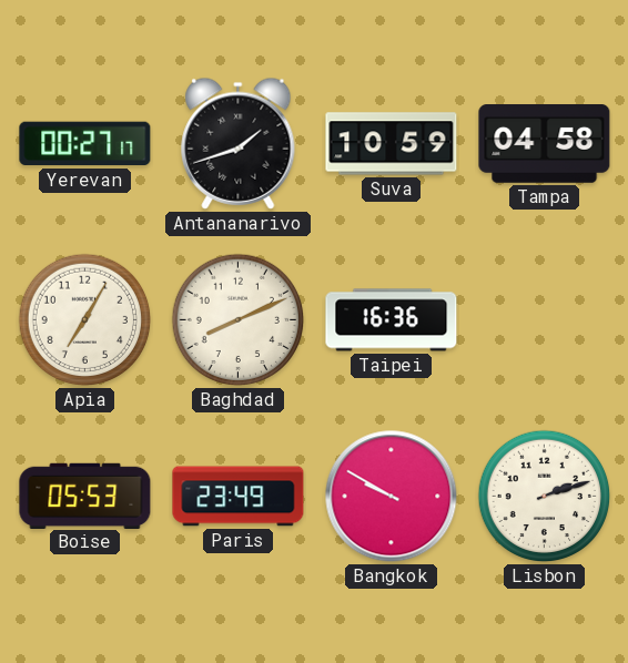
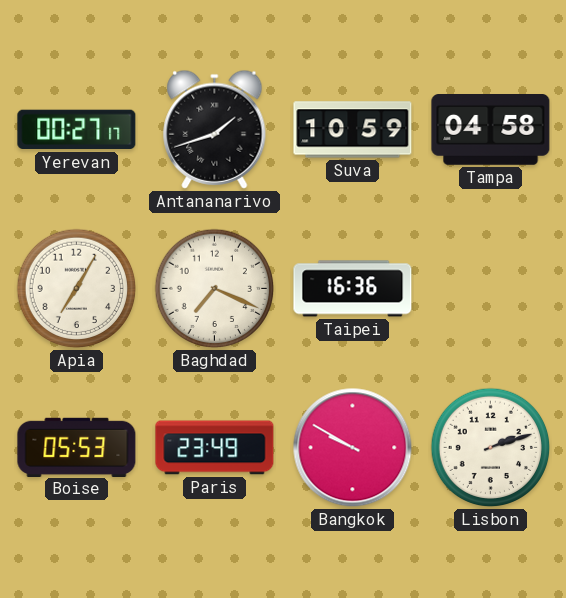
Baghdad: 8:11 -> 7:19 (215, 289)
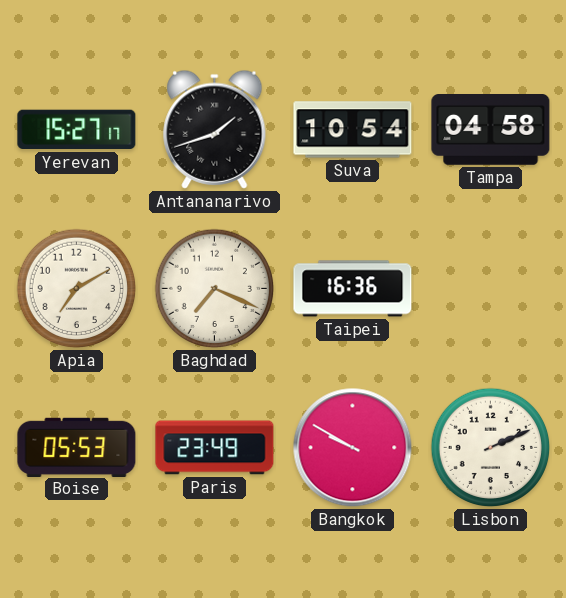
Yerevan: 00:27 -> 15:27 (77, 130)
Suva: 10:59 -> 10:54 (353, 130)
Apia: 7:05 -> 7:10 (77, 289)
Lisbon: 2:12 -> 2:11 (491, 448)
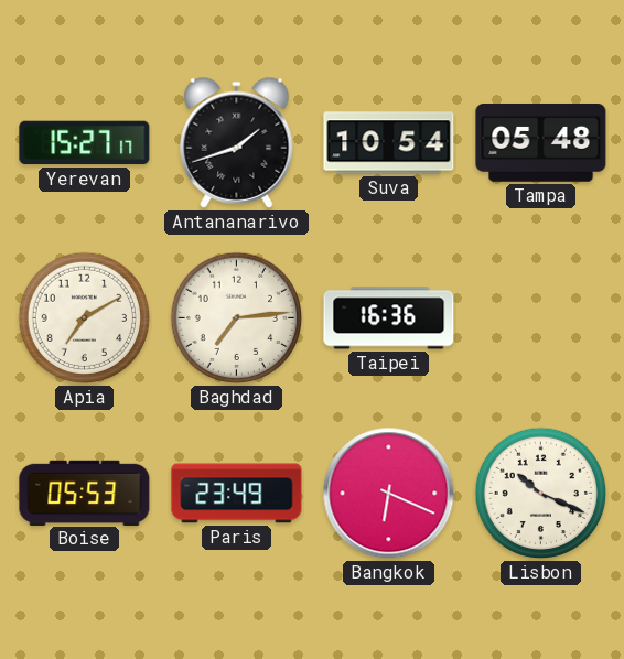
Tampa: 04:58 -> 05:48 (541, 143)
Baghdad: 7:19 -> 7:14 (237, 318)
Bangkok: 9:50 -> 6:19 (389, 494)
Lisbon: 2:11 -> 10:19 (541, 494)
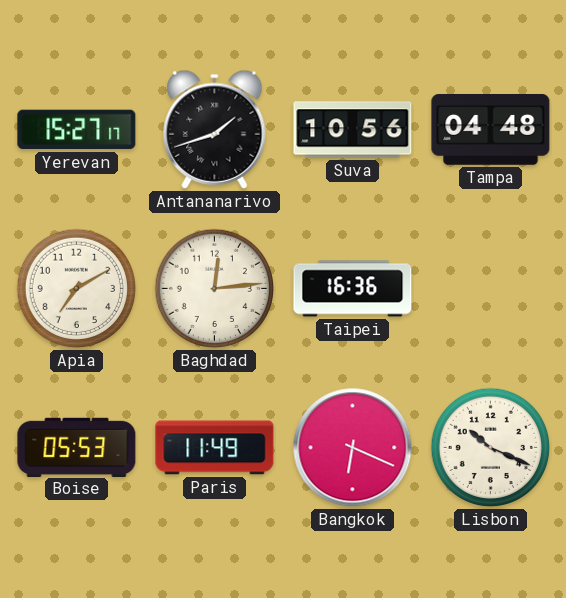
Suva: 10:54 -> 10:56 (353, 130)
Tampa: 05:48 -> 04:48 (491, 130)
Baghdad: 7:14 -> 12:14 (215, 289)
Paris: 23:49 -> 11:49 (215, 448)
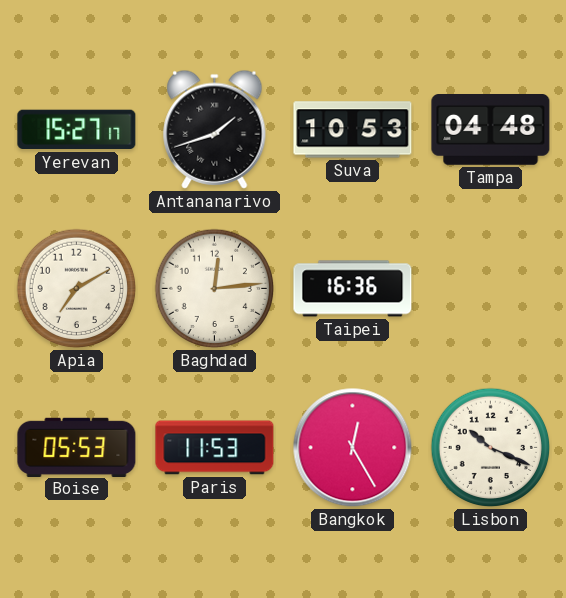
Suva: 10:56 -> 10:53 (353, 130)
Paris: 11:49 -> 11:53 (215, 448)
Bangkok: 6:19 -> 12:25 (353, 448)
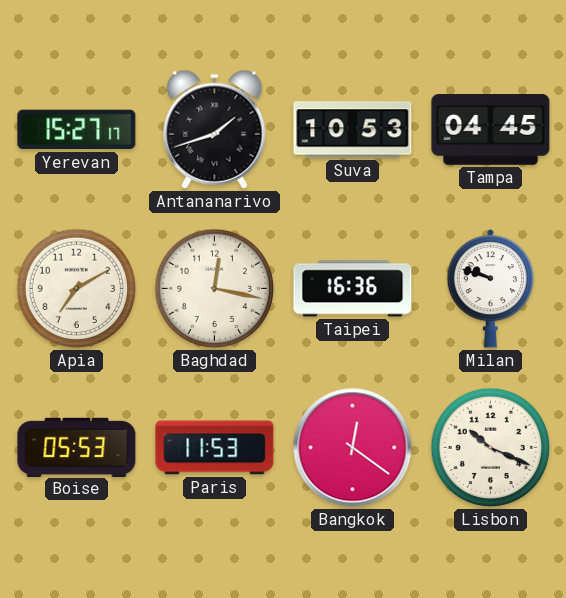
Tampa: 04:48 -> 04:45 (491, 130)
Baghdad: 12:14 -> 12:17 (215, 289)
Milan: none -> 9:48 (491, 289)
Bangkok: 12:25 -> 12:21 (353, 448)
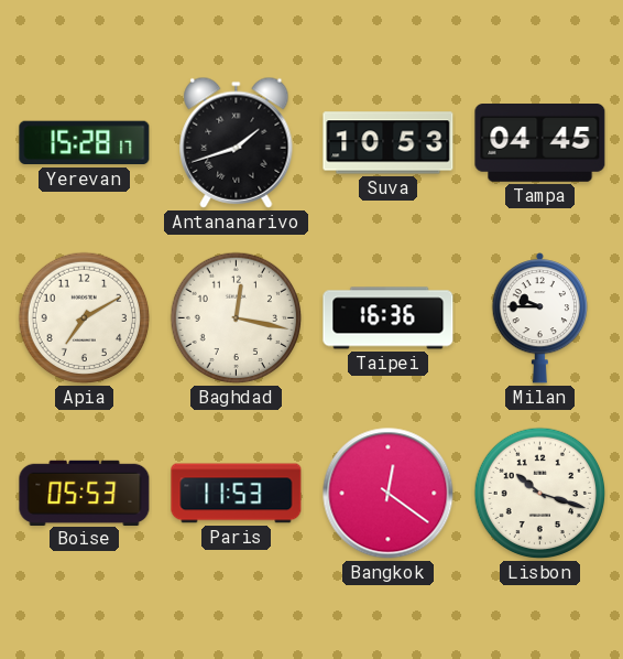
Yerevan: 15:27 -> 15:28 (85, 143)
Milan: 9:48 -> 9:45 (540, 318)
Lisbon: 10:19 -> 10:18 (540, 494)
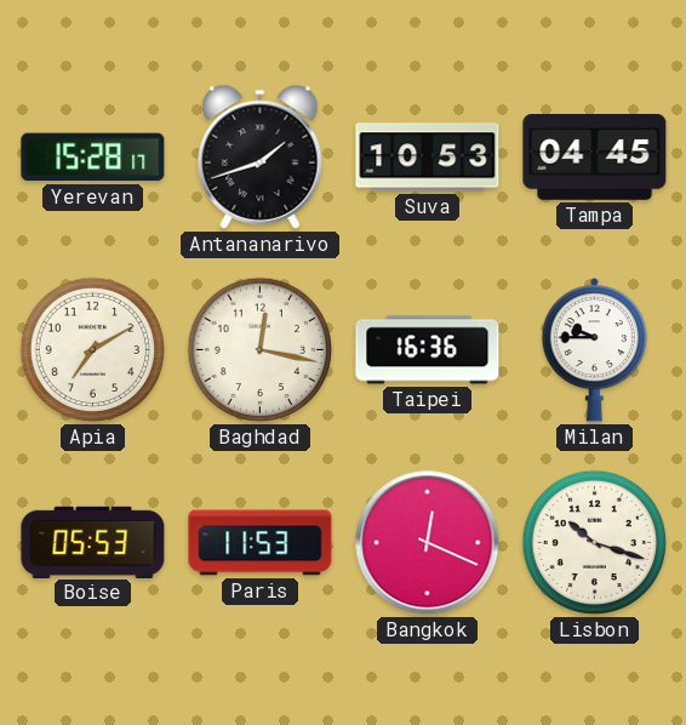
Bangkok: 12:21 -> 12:19 (428, 543)
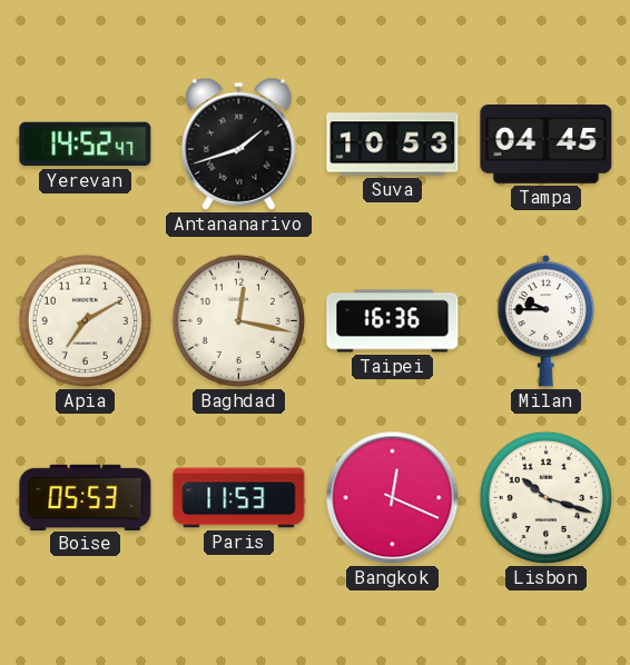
Yerevan: 15:28 -> 14:52 (86, 145)
